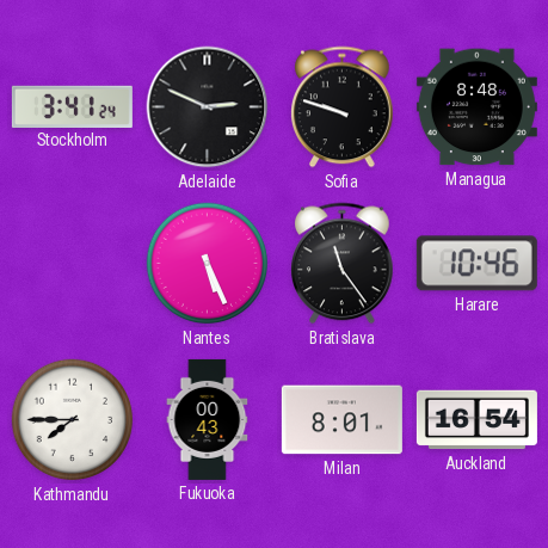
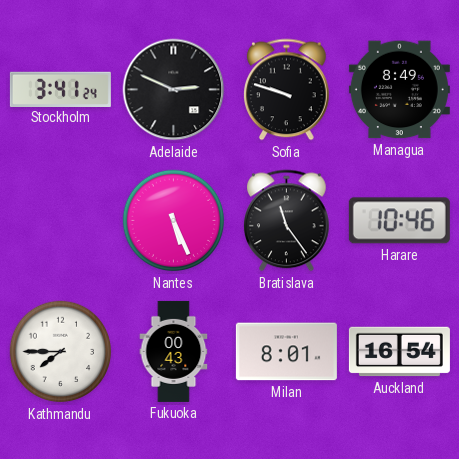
Managua: 8:48 -> 8:49 (399, 90)
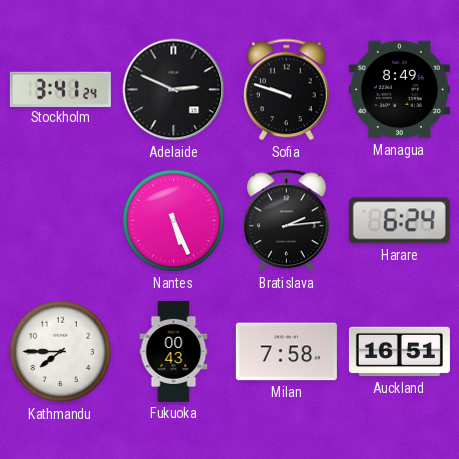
Bratislava: 11:24 -> 2:14 (287, 221)
Harare: 10:46 -> 6:24 (399, 221)
Milan: 8:01 -> 7:58 (286, 352)
Auckland: 16:54 -> 16:51 (399, 352)
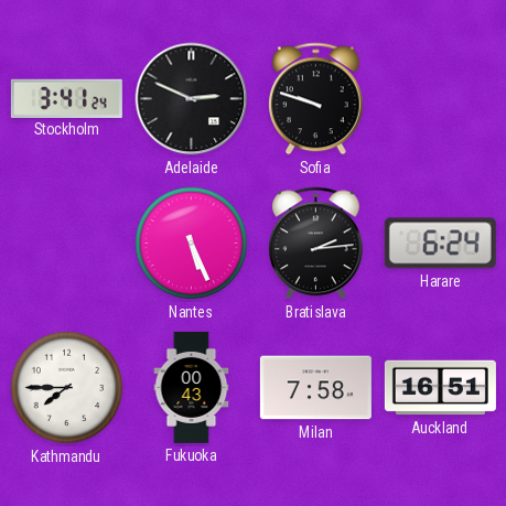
Managua: 8:49 -> none (399, 90)
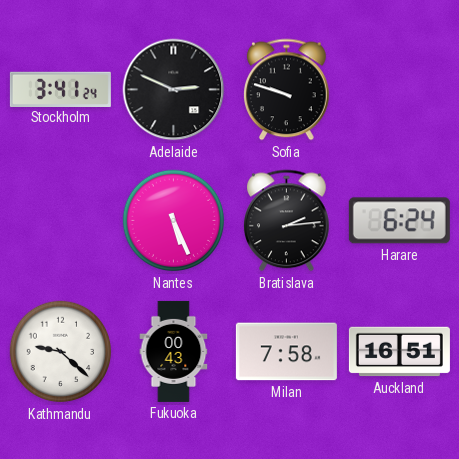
Kathmandu: 7:45 -> 9:22 (61, 352)
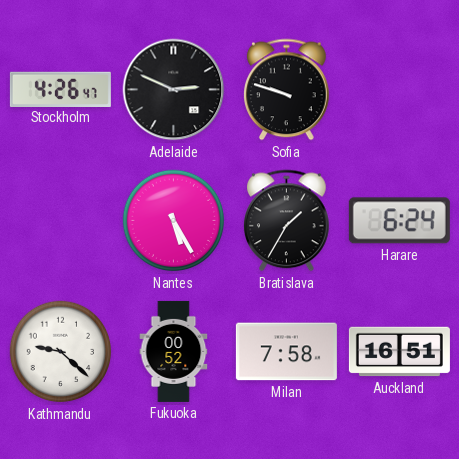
Stockholm: 3:41 -> 4:26 (60, 89)
Nantes: 5:26 -> 5:25 (174, 221)
Bratislava: 2:14 -> 1:35 (287, 221)
Fukuoka: 00:43 -> 00:52 (174, 351)
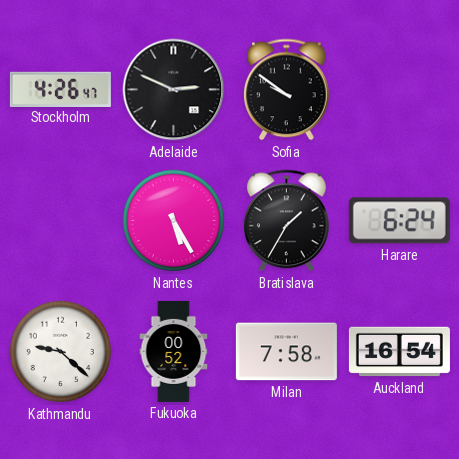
Sofia: 9:48 -> 9:51 (287, 90)
Auckland: 16:51 -> 16:54 (399, 352)
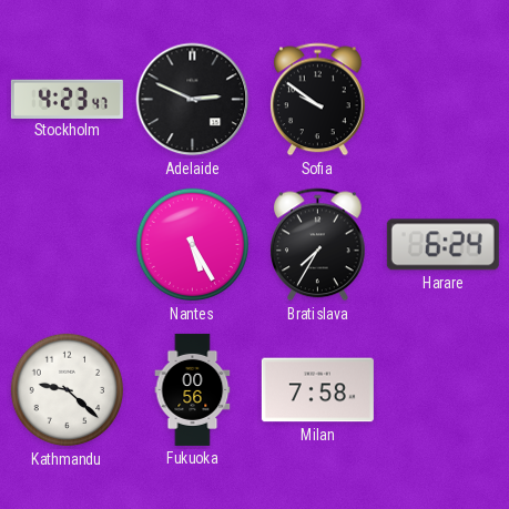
Stockholm: 4:26 -> 4:23 (67, 99)
Bratislava: 1:35 -> 7:35 (318, 245)
Fukuoka: 00:52 -> 00:56 (193, 389)
Auckland: 16:54 -> none (399, 352)
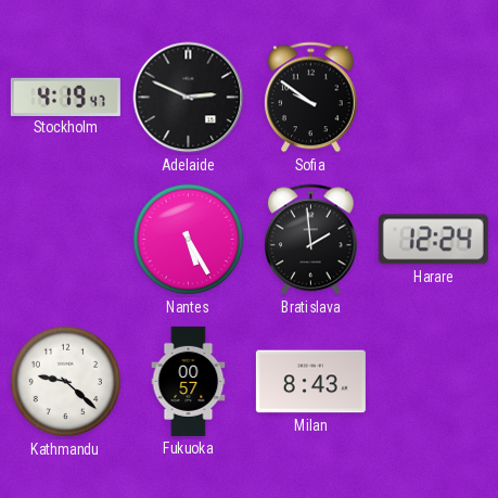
Stockholm: 4:23 -> 4:19 (65, 97)
Bratislava: 7:35 -> 1:59 (311, 240)
Harare: 6:24 -> 12:24 (433, 240)
Fukuoka: 00:56 -> 00:57 (189, 381)
Milan: 7:58 -> 8:43 (310, 382)
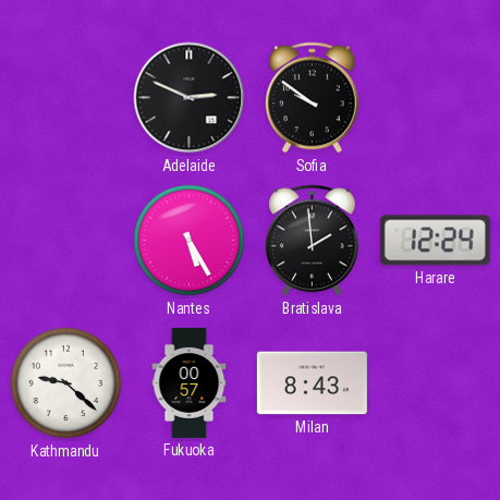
Stockholm: 4:19 -> none (65, 97)
